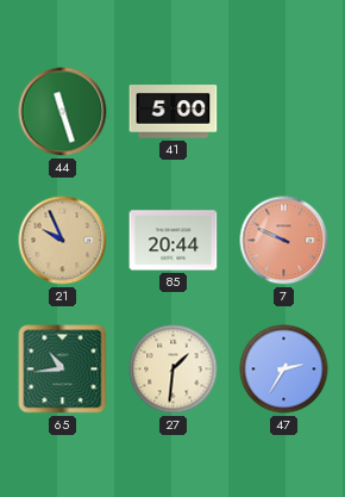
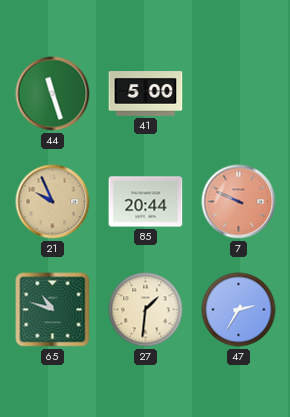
65: 10:44 -> 10:48 (53, 310)
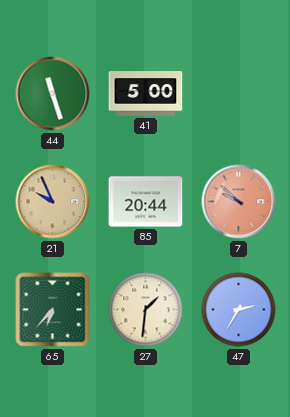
7: 9:49 -> 9:52 (239, 202)
65: 10:48 -> 6:37 (53, 310)
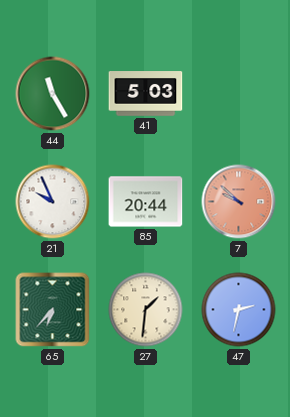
44: 11:27 -> 11:25 (53, 94)
41: 5:00 -> 5:03 (146, 94)
21 dial: champagne -> white (53, 202)
47: 2:35 -> 2:32 (239, 310)
